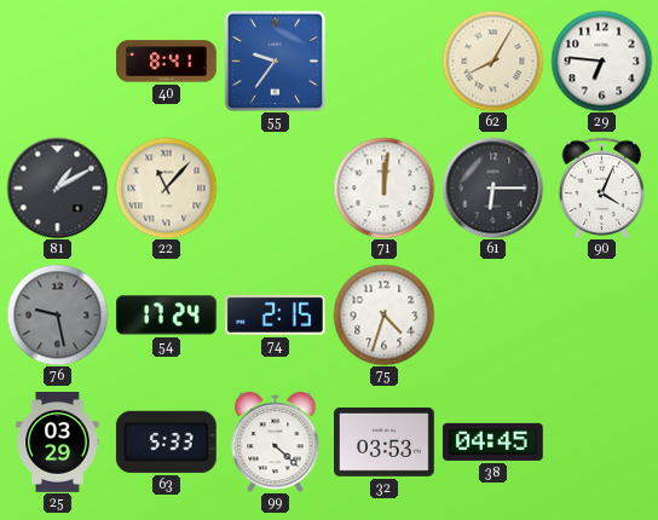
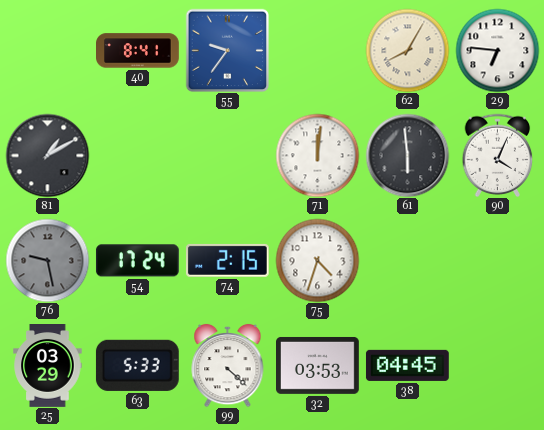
22: 11:07 -> none (166, 187)
61: 6:15 -> 5:59 (407, 155)
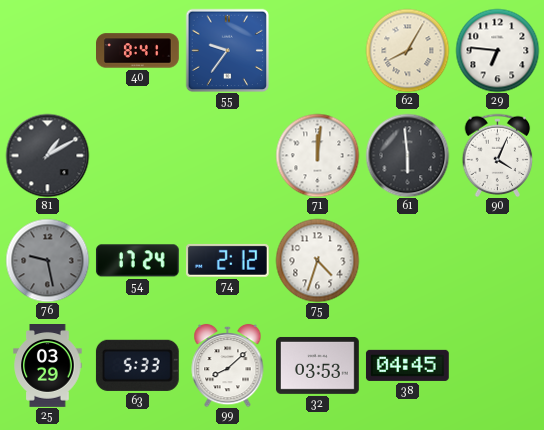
74: 2:15 -> 2:12 (227, 260)
99: 4:22 -> 8:08 (228, 365)
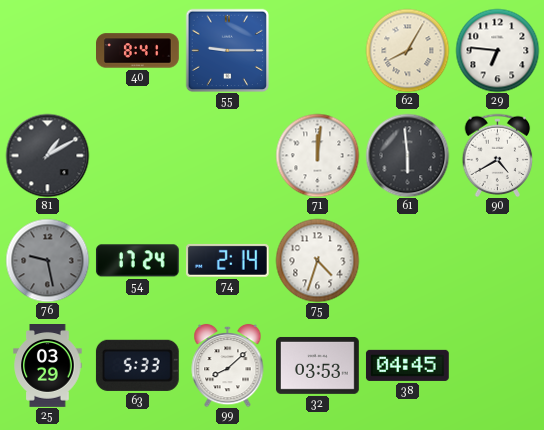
55: 9:36 -> 9:15 (227, 50)
90: 4:04 -> 4:40 (498, 155)
74: 2:12 -> 2:14 (227, 260)
